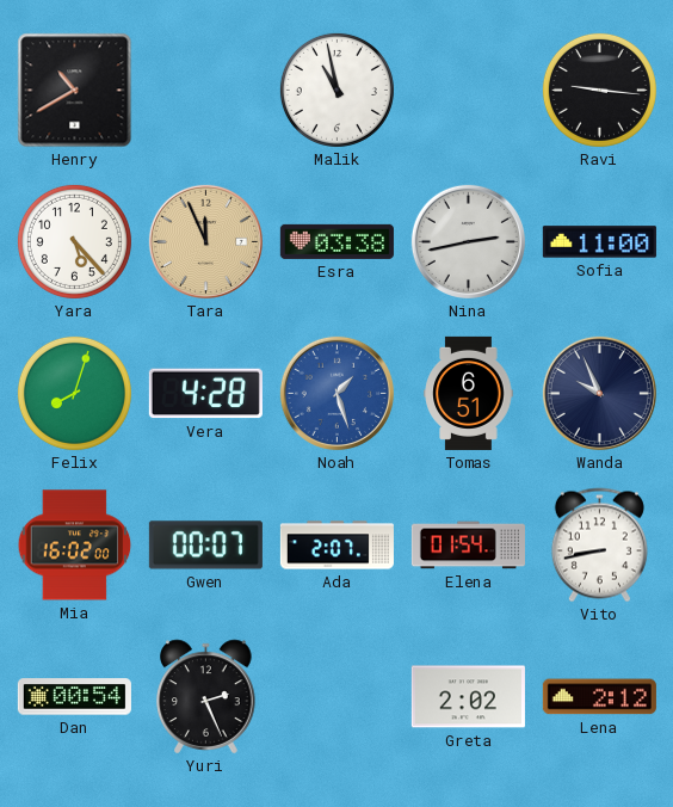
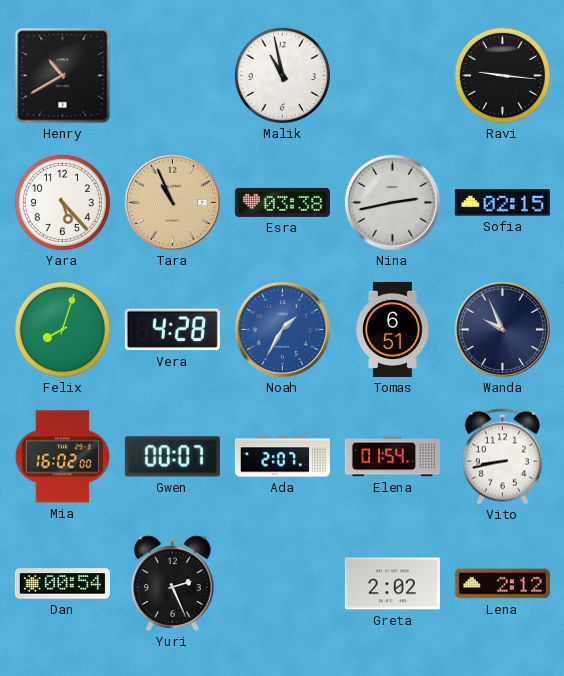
Tara: 11:56 -> 10:56 (172, 202)
Sofia: 11:00 -> 02:15 (502, 203)
Noah: 1:27 -> 1:35 (282, 329)
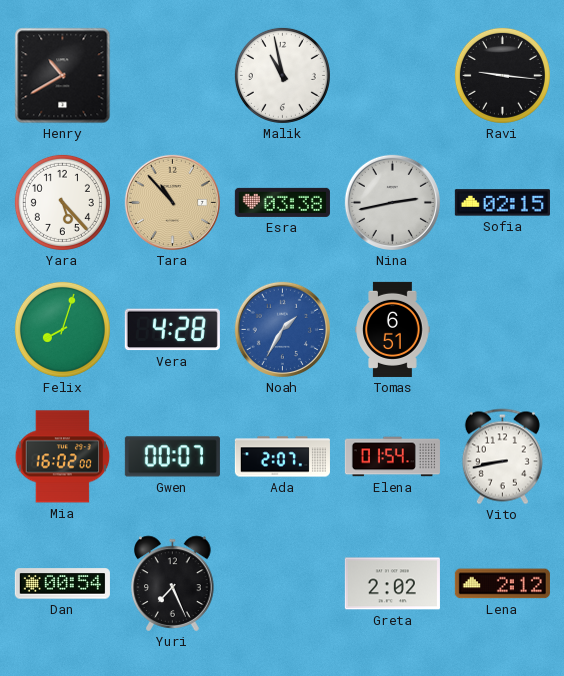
Tara: 10:56 -> 10:53 (172, 202)
Wanda: 9:56 -> none (502, 329)
Yuri: 2:26 -> 7:26 (173, 584)
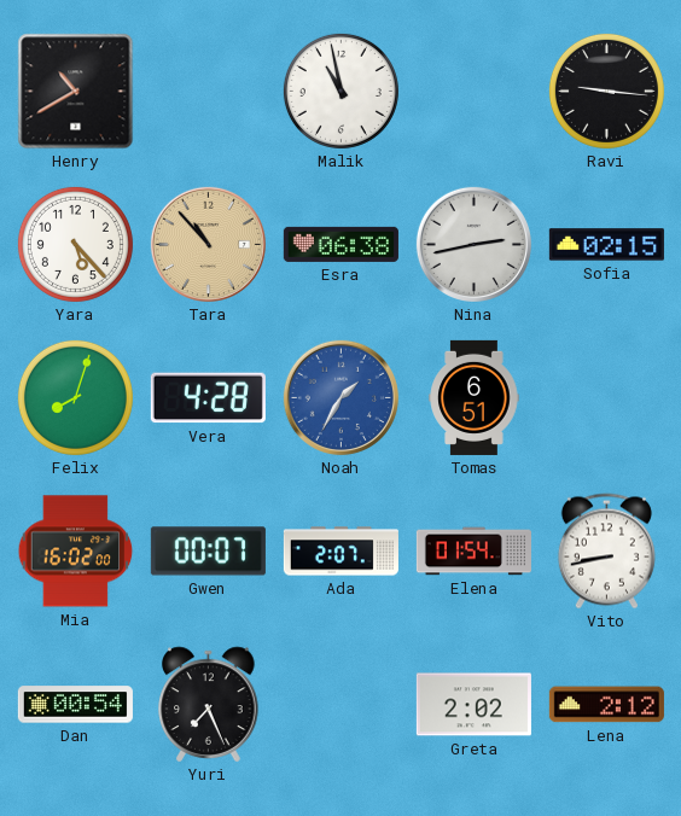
Esra: 03:38 -> 06:38 (340, 244)
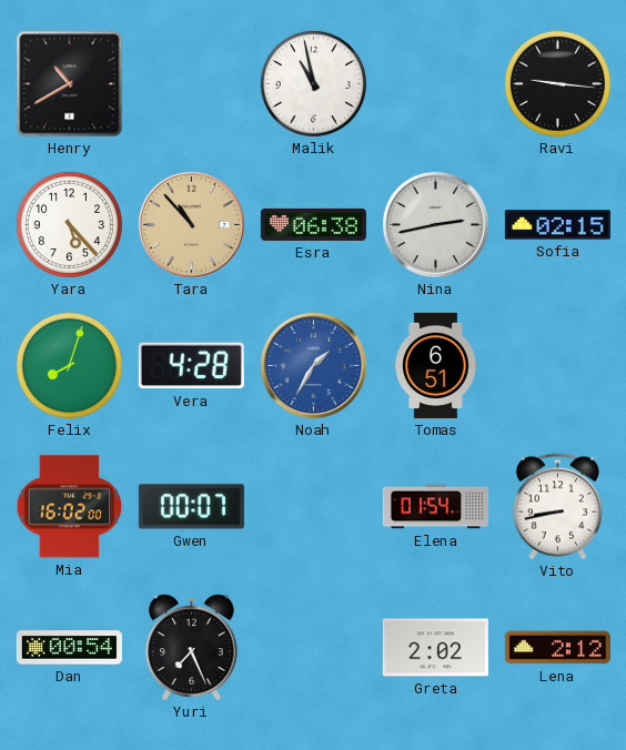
Ada: 2:07 -> none (340, 552)
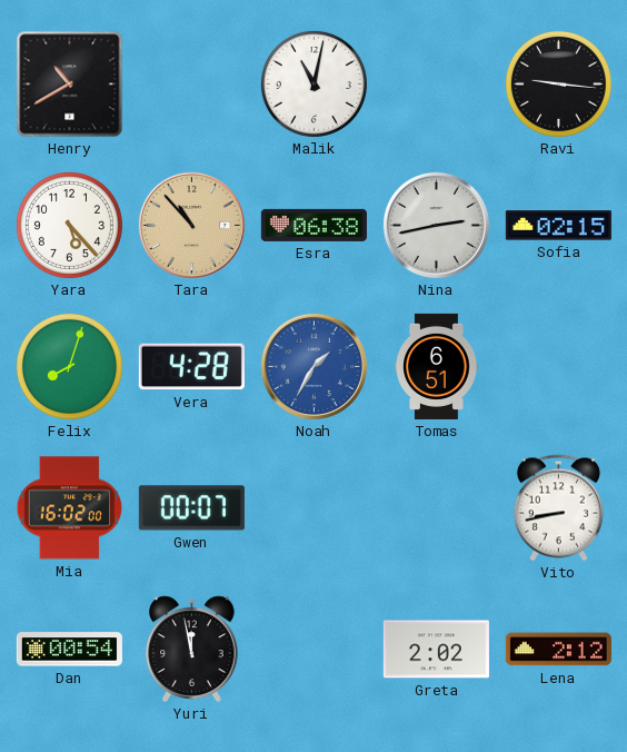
Malik: 10:58 -> 11:02 (313, 83)
Elena: 01:54 -> none (435, 507)
Yuri: 7:26 -> 11:58 (192, 650)
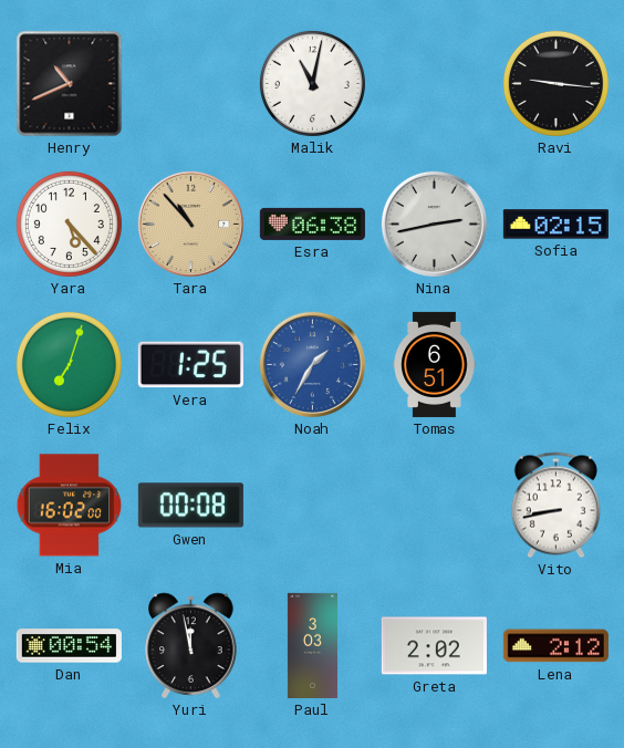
Henry: 10:40 -> 10:41 (70, 84)
Felix: 8:03 -> 7:03 (69, 364)
Vera: 4:28 -> 1:25 (190, 365)
Gwen: 00:07 -> 00:08 (190, 506)
Paul: none -> 3:03 (312, 645)
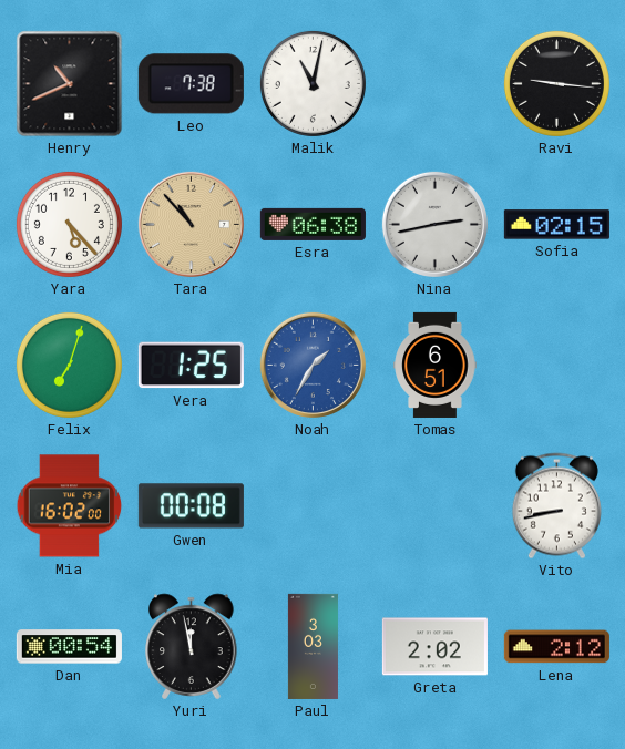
Leo: none -> 7:38 (191, 84)
